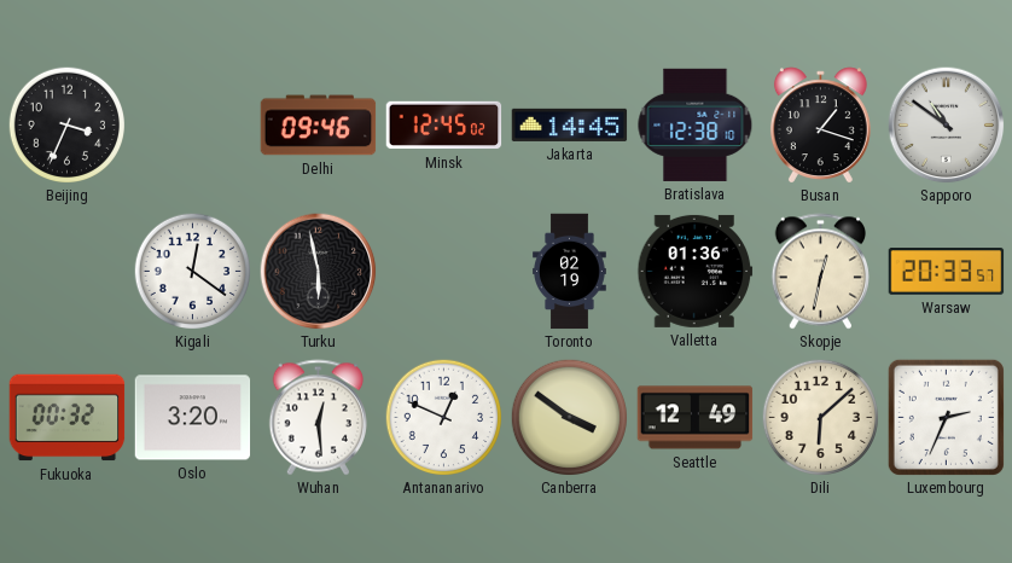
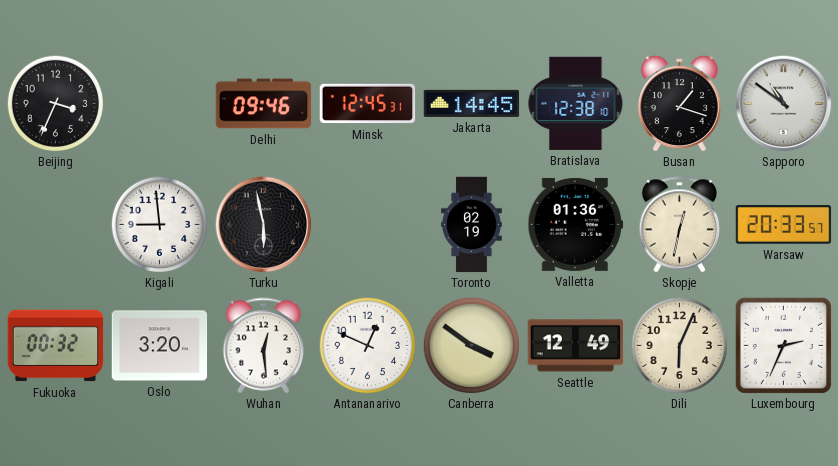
Minsk: 12:45:02 -> 12:45:31 (368, 104)
Kigali: 12:21 -> 8:59 (159, 224)
Dili: 6:08 -> 6:04 (679, 345)
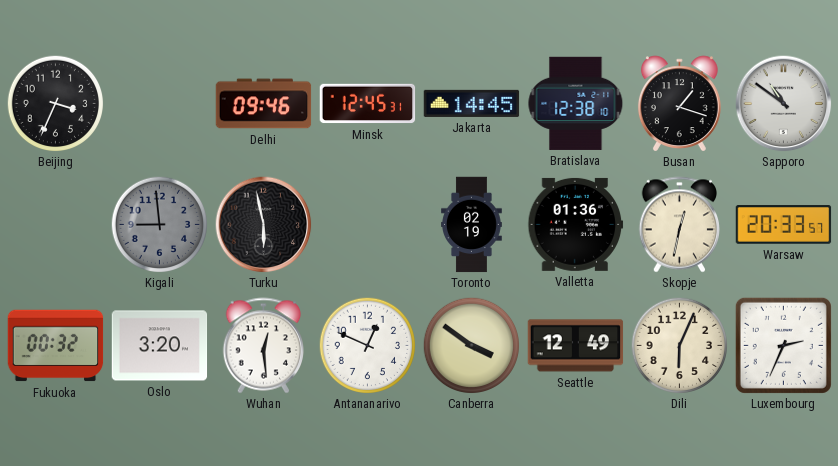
Kigali dial: white -> grey (159, 224)
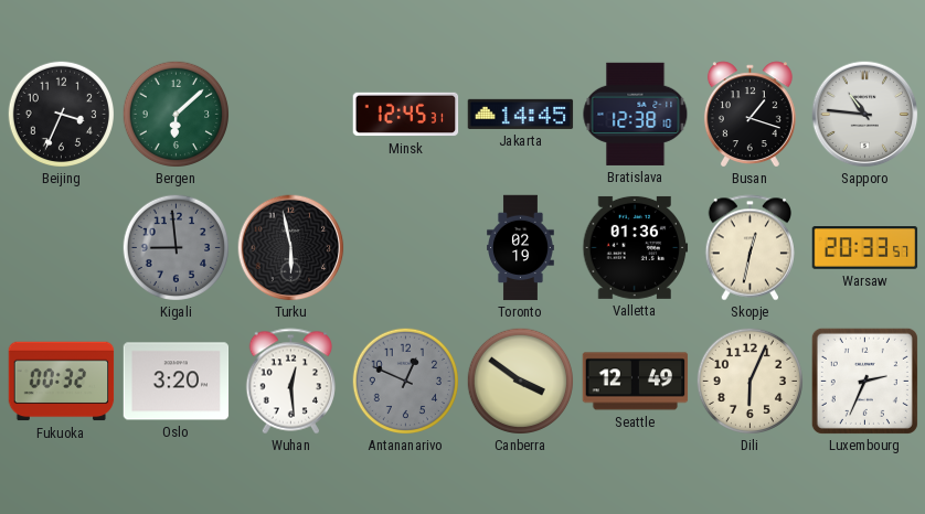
Bergen: none -> 6:08 (176, 114)
Delhi: 09:46 -> none (264, 104)
Sapporo: 10:51 -> 10:46 (865, 115)
Antananarivo dial: white -> grey (405, 381)
